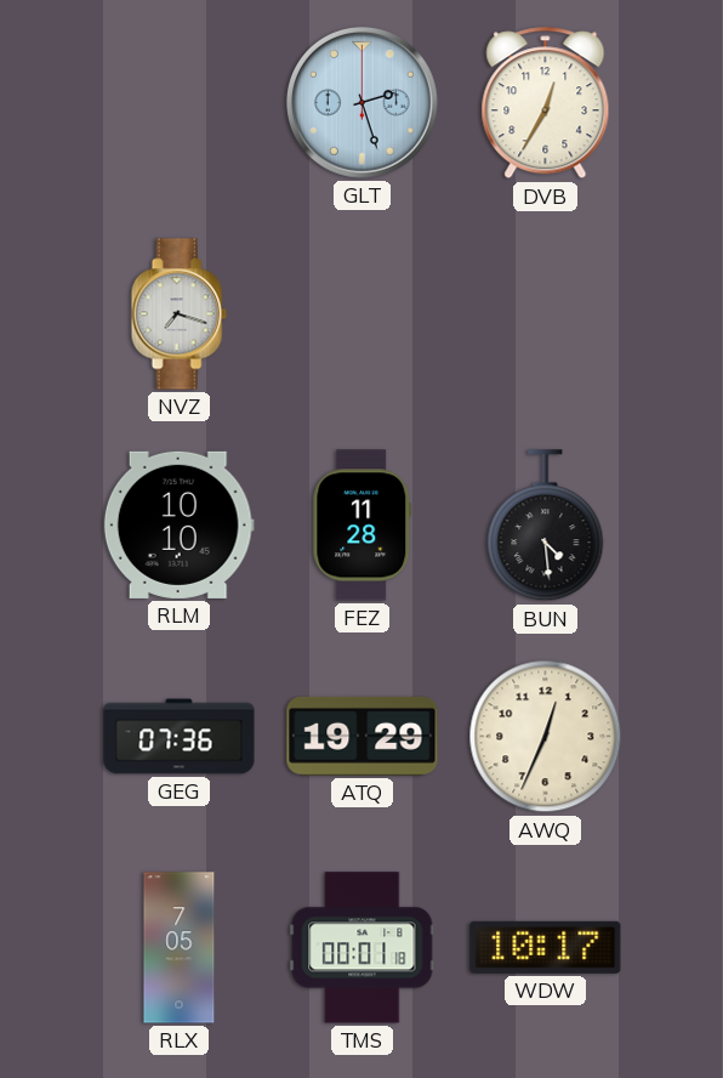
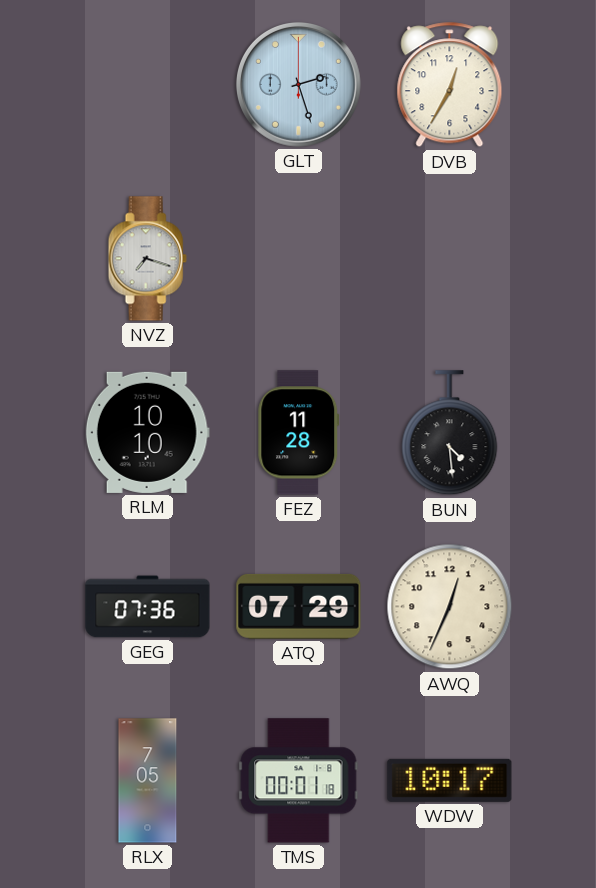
ATQ: 19:29 -> 07:29 (299, 606)
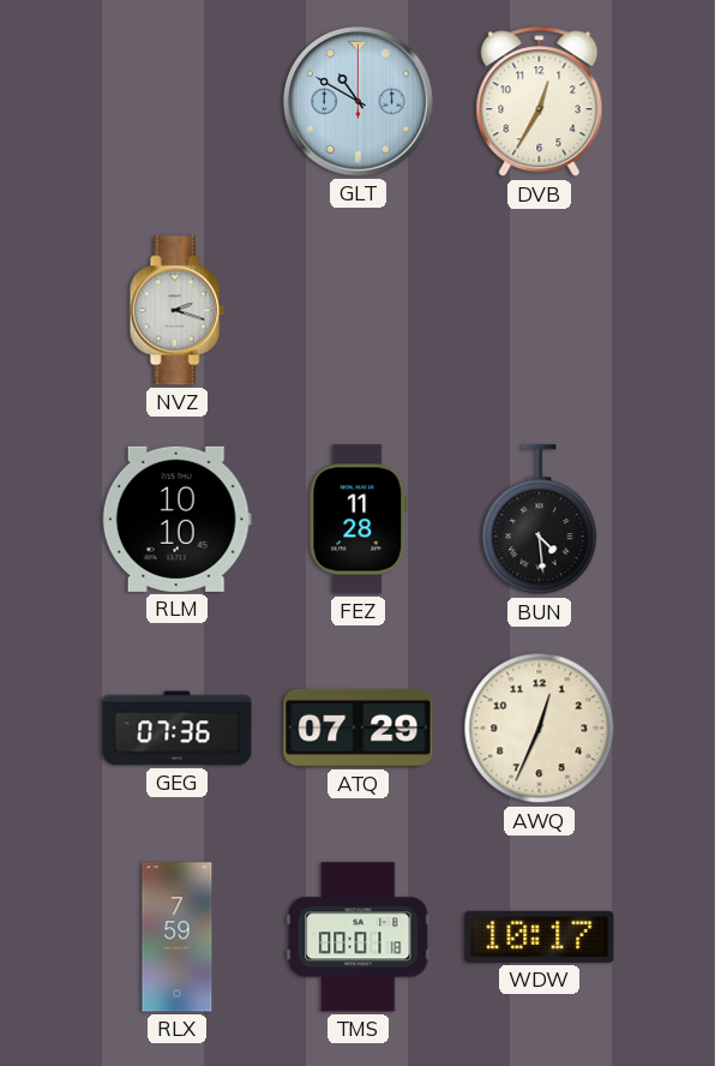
GLT: 2:27 -> 10:50 (359, 102)
NVZ: 7:18 -> 2:18 (176, 311)
RLX: 7:05 -> 7:59 (178, 938)
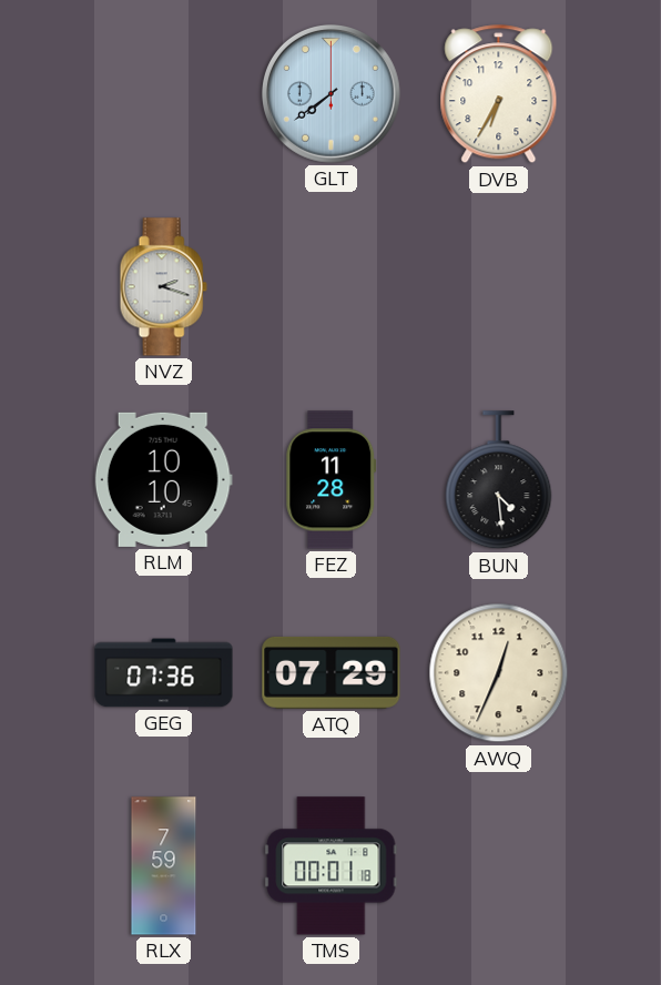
GLT: 10:50 -> 7:39 (332, 94)
DVB: 12:35 -> 6:35 (499, 94)
WDW: 10:17 -> none (540, 936)
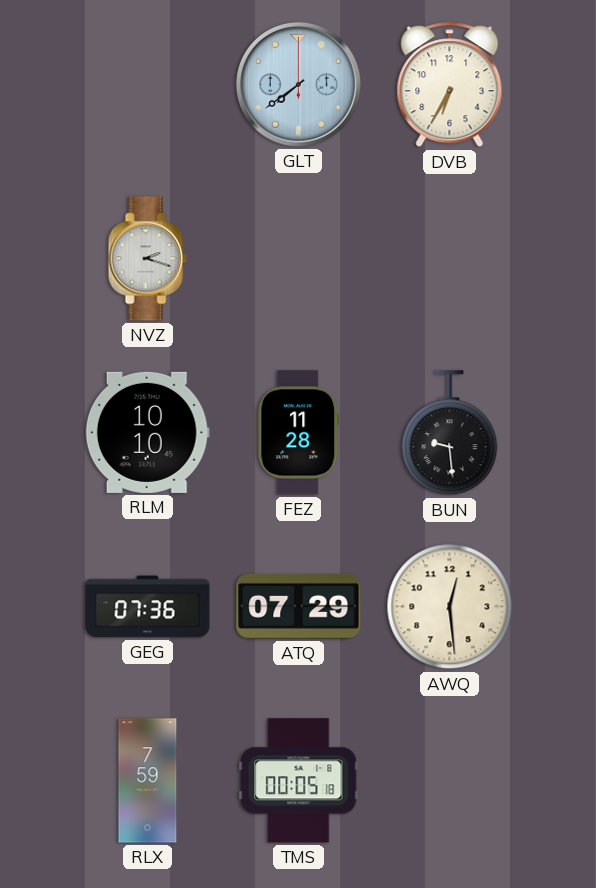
BUN: 4:29 -> 9:29 (450, 433)
AWQ: 12:34 -> 12:29 (450, 607)
TMS: 00:01 -> 00:05 (299, 781)
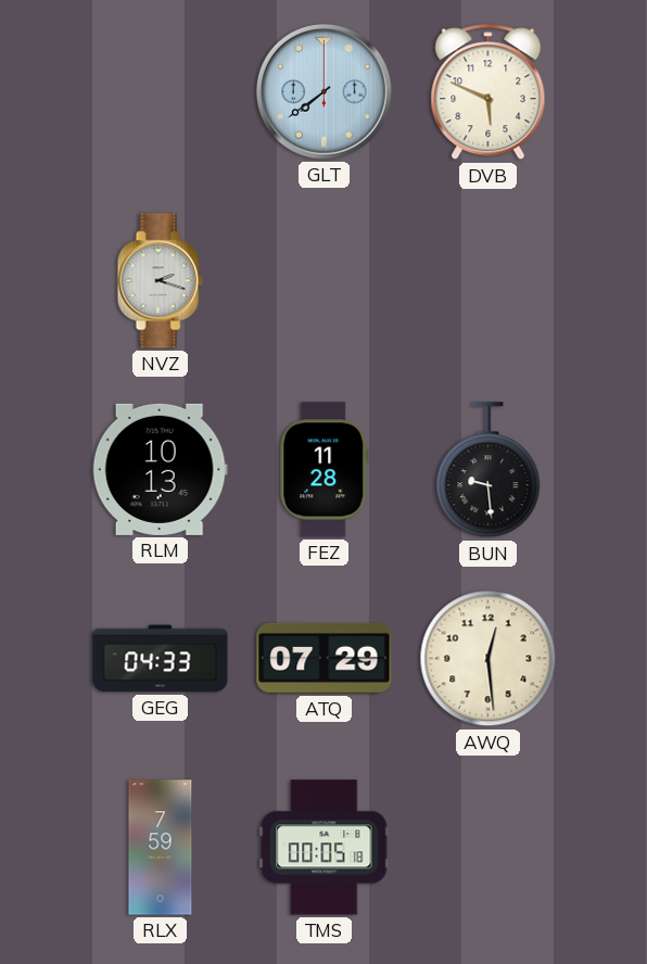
DVB: 6:35 -> 5:49 (489, 92)
RLM: 10:10 -> 10:13 (160, 469)
GEG: 07:36 -> 04:33 (161, 659)
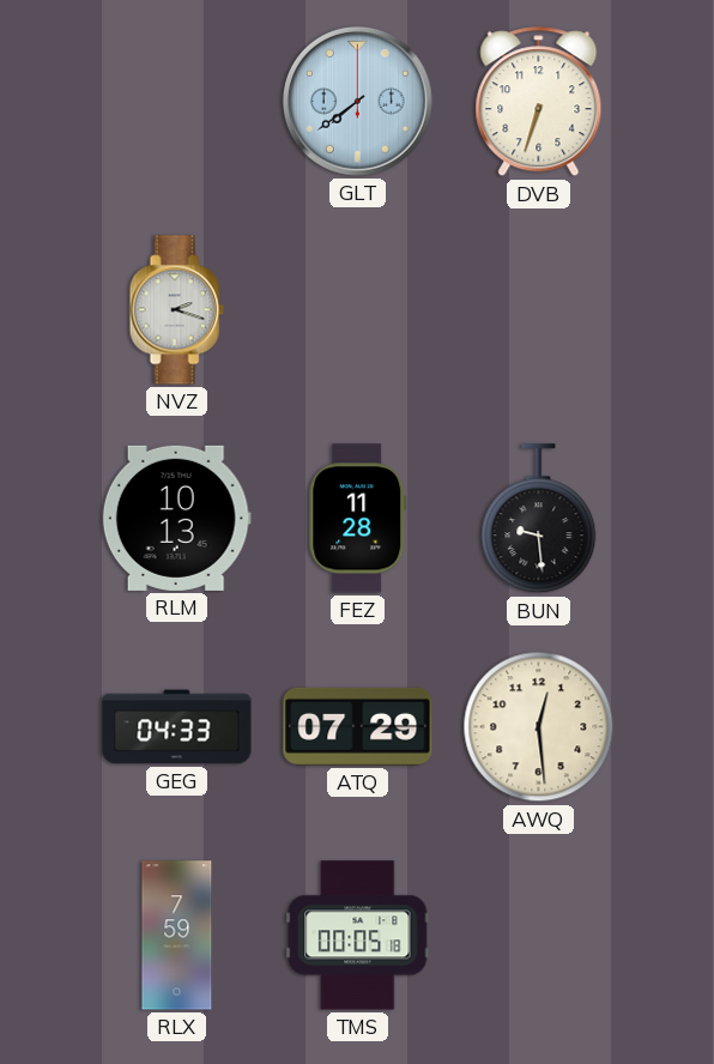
DVB: 5:49 -> 6:33 (539, 102)
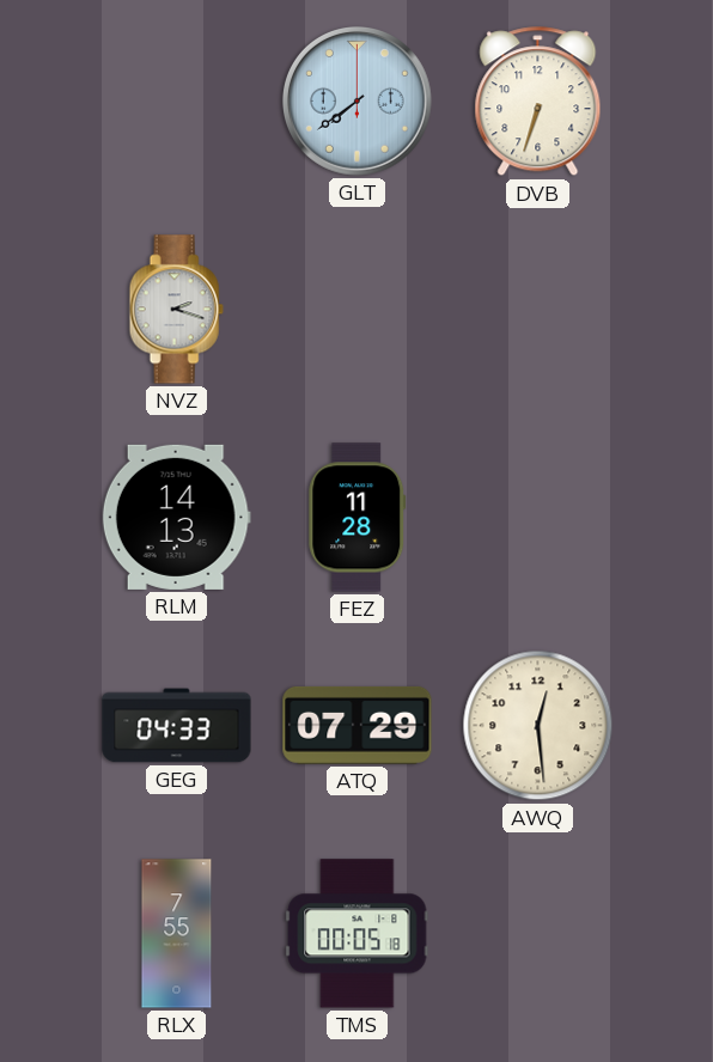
RLM: 10:13 -> 14:13 (176, 517)
BUN: 9:29 -> none (539, 519)
RLX: 7:59 -> 7:55 (177, 934)
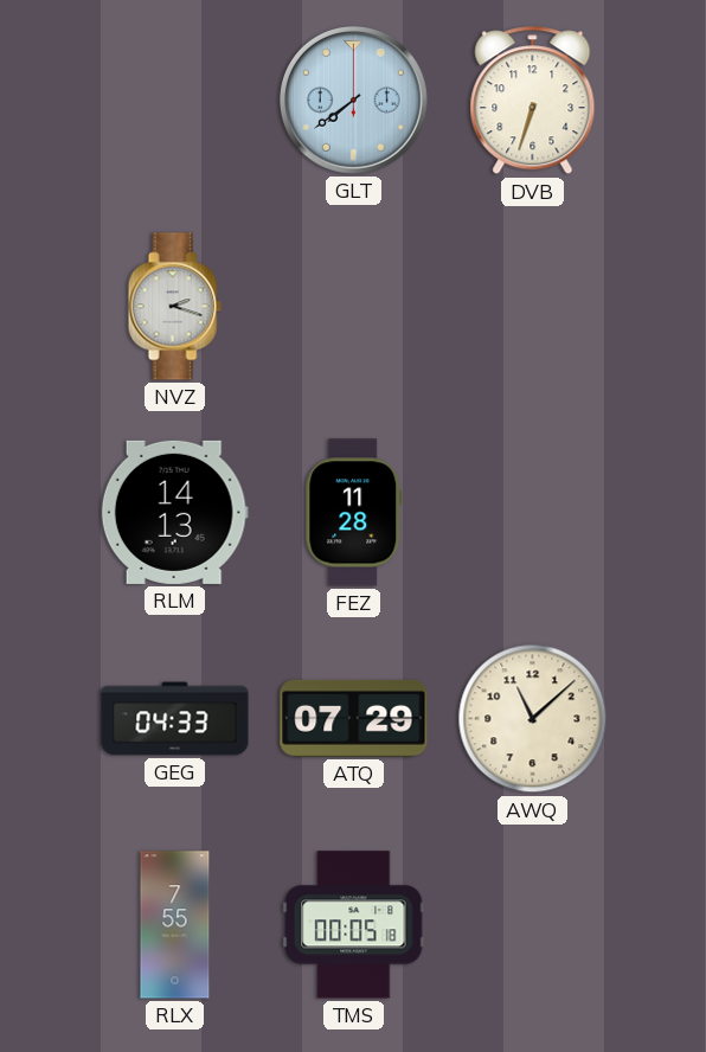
AWQ: 12:29 -> 11:08 (533, 719)
